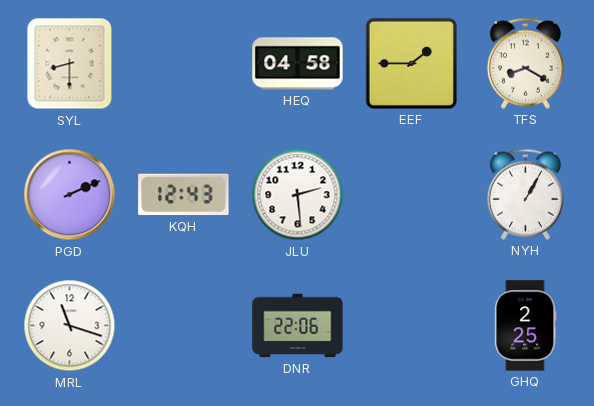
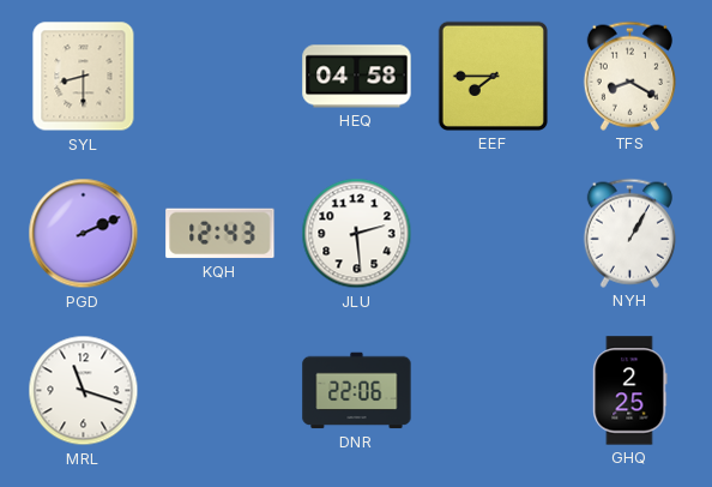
EEF: 1:45 -> 7:45 (493, 76)
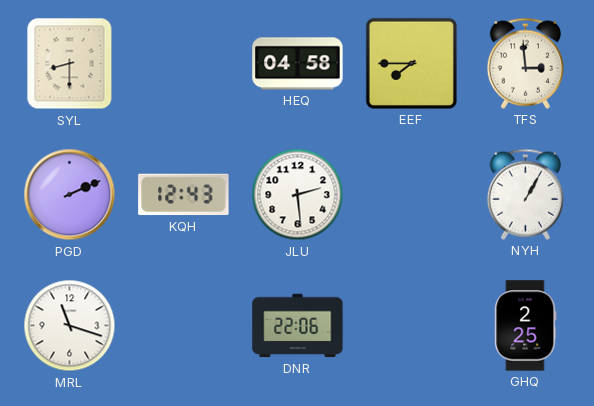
TFS: 8:20 -> 2:59 (525, 63)
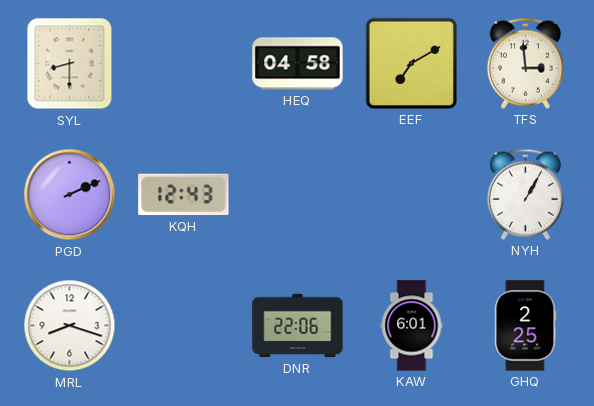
EEF: 7:45 -> 7:10 (411, 63)
JLU: 2:29 -> none (298, 195)
MRL: 11:18 -> 8:18 (70, 326)
KAW: none -> 6:01 (412, 326)
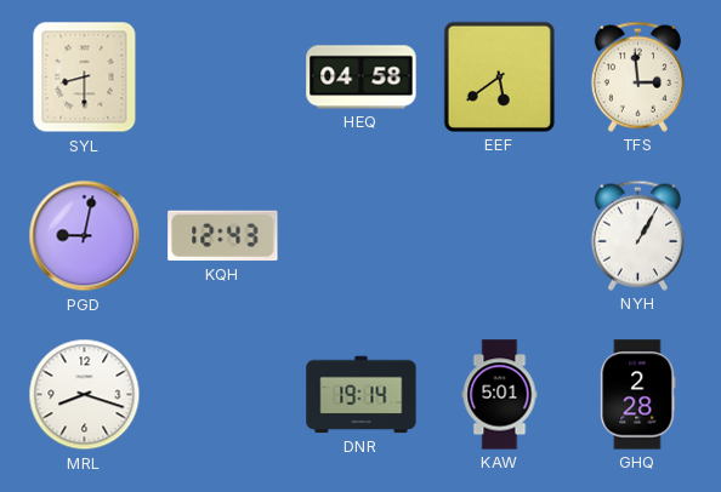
EEF: 7:10 -> 5:39 (499, 76)
PGD: 2:11 -> 9:02 (85, 236)
DNR: 22:06 -> 19:14 (362, 395)
KAW: 6:01 -> 5:01 (500, 395)
GHQ: 2:25 -> 2:28 (638, 395)
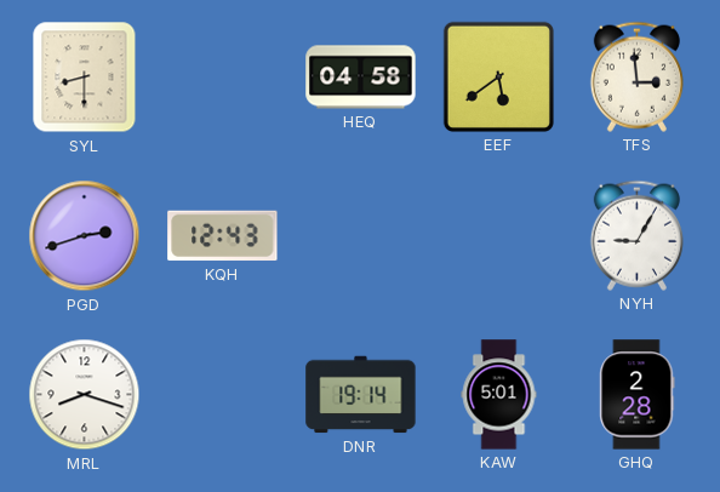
PGD: 9:02 -> 2:42 (85, 236)
NYH: 1:05 -> 9:05 (636, 235)
